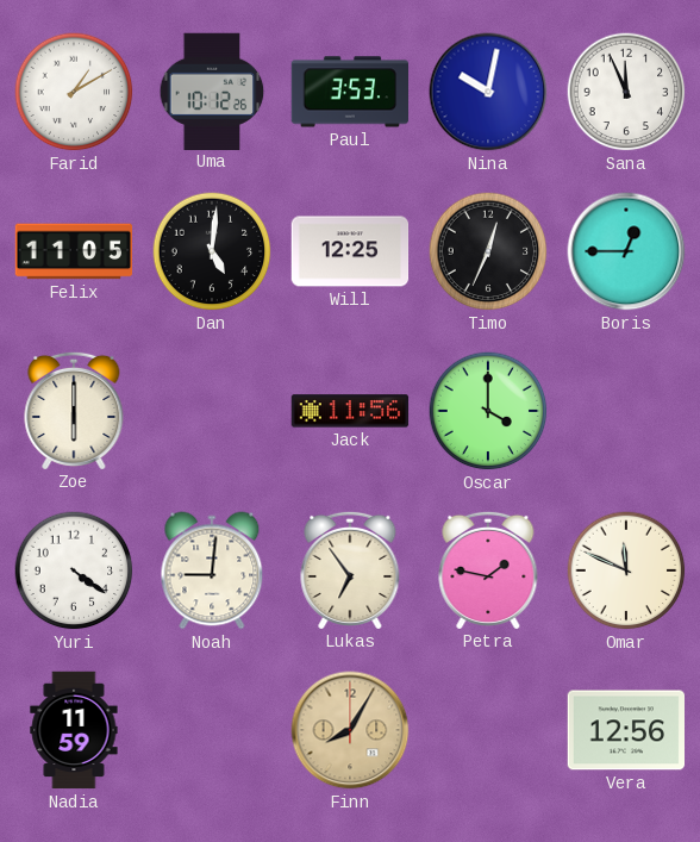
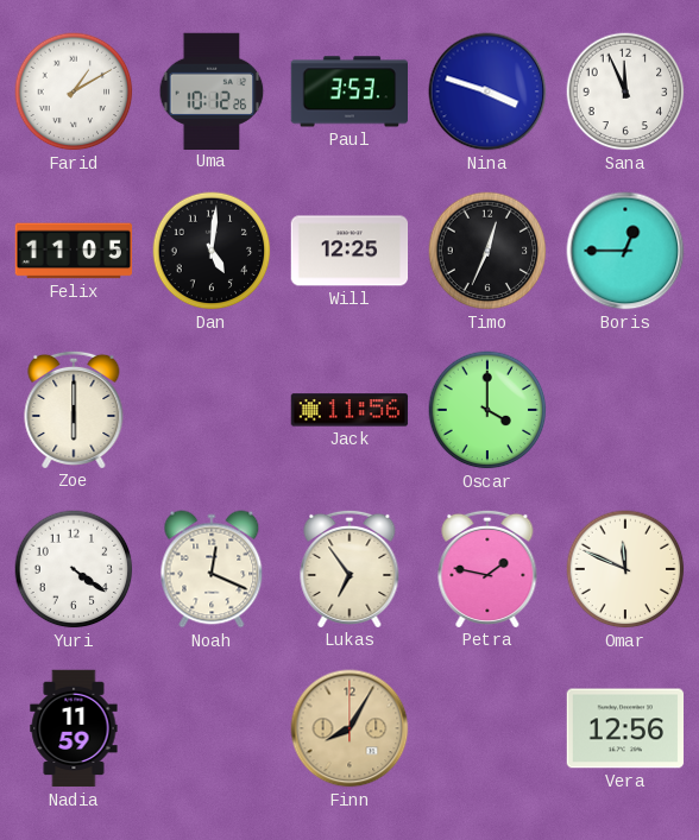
Nina: 10:02 -> 3:48 (487, 91)
Noah: 9:01 -> 12:19 (212, 569)
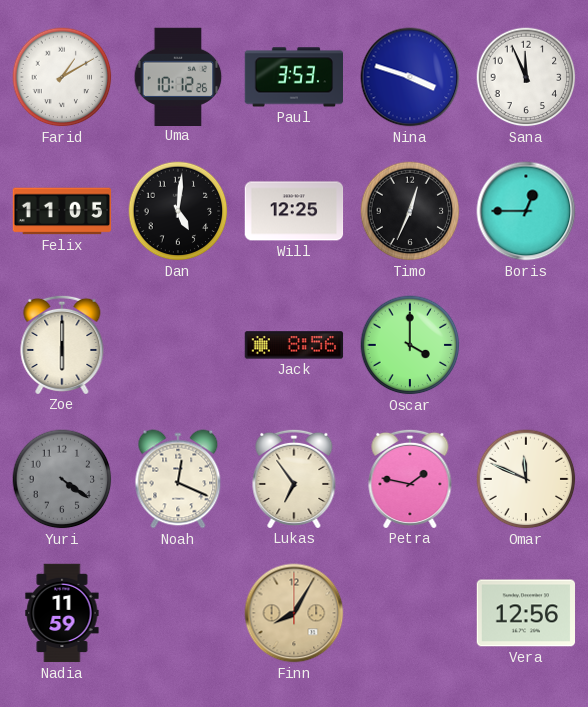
Jack: 11:56 -> 8:56 (294, 345)
Yuri dial: white -> grey (62, 479)
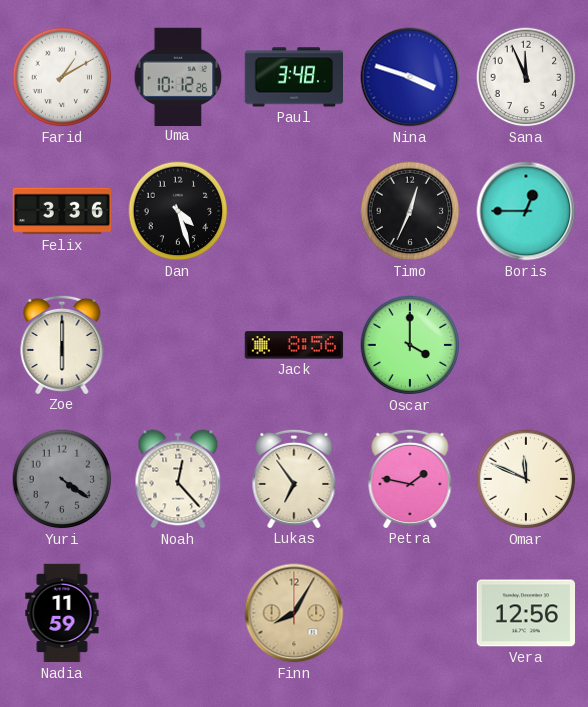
Paul: 3:53 -> 3:48 (293, 77)
Felix: 11:05 -> 3:36 (62, 211)
Dan: 5:01 -> 4:27 (178, 211)
Will: 12:25 -> none (294, 211)
Noah: 12:19 -> 12:23 (178, 479)
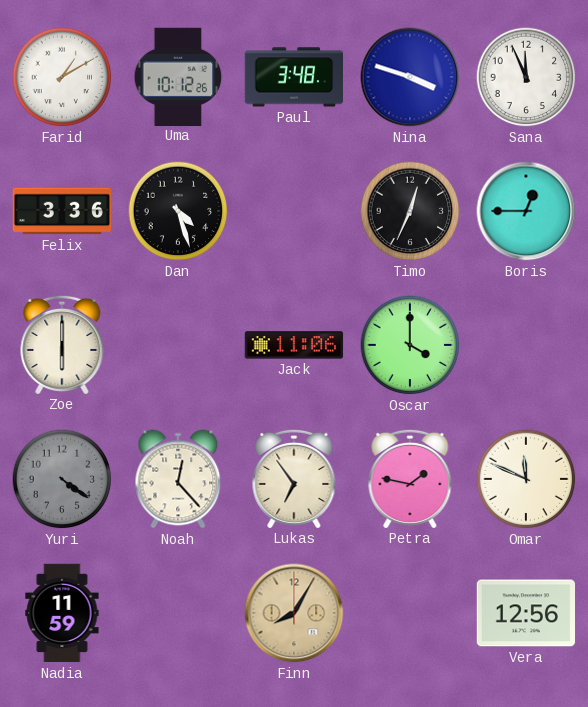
Jack: 8:56 -> 11:06 (294, 345)
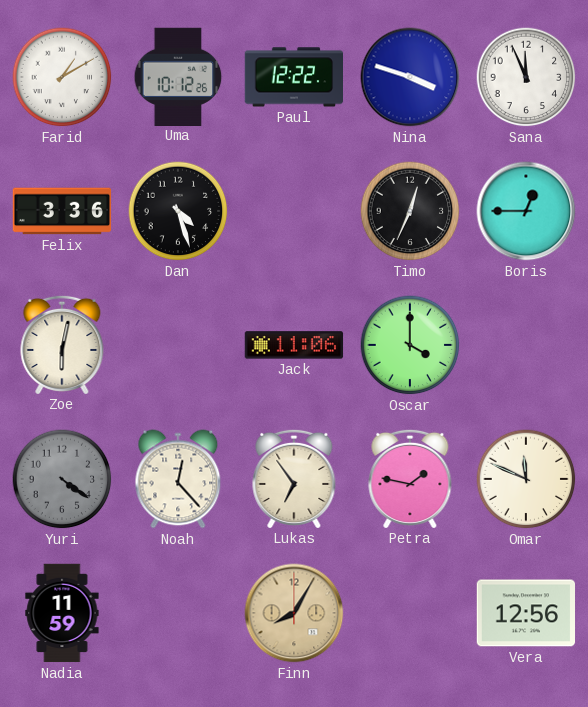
Paul: 3:48 -> 12:22 (293, 77)
Zoe: 6:00 -> 6:02 (62, 344)
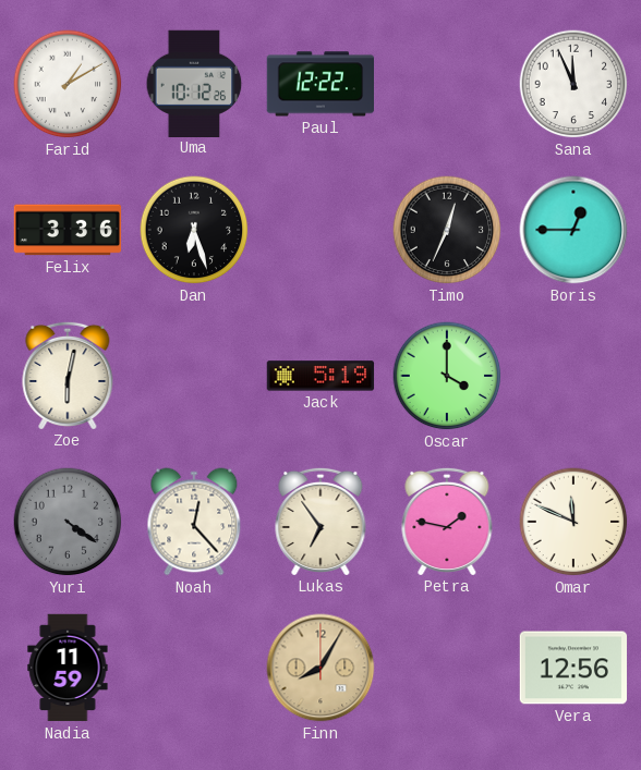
Nina: 3:48 -> none (410, 77)
Dan: 4:27 -> 6:27 (194, 230)
Jack: 11:06 -> 5:19 (320, 376)
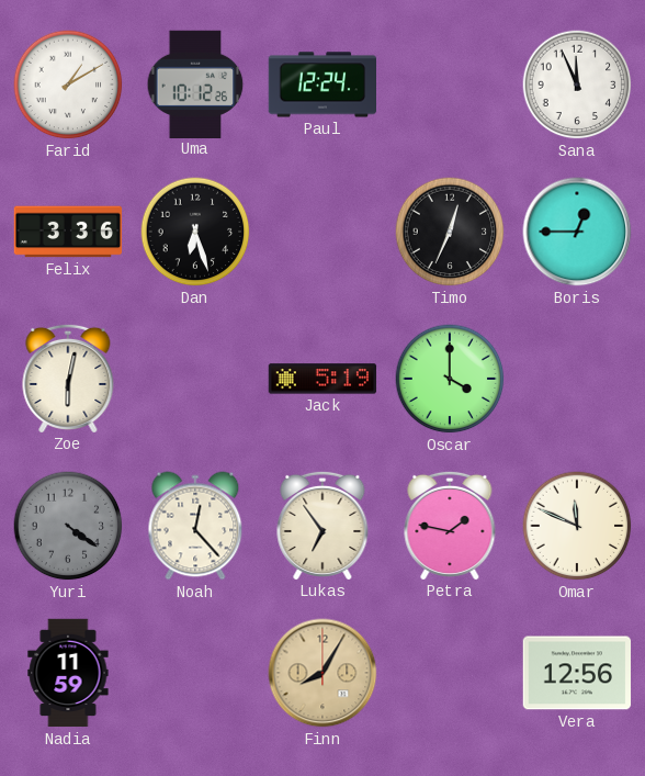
Paul: 12:22 -> 12:24 (321, 85)
